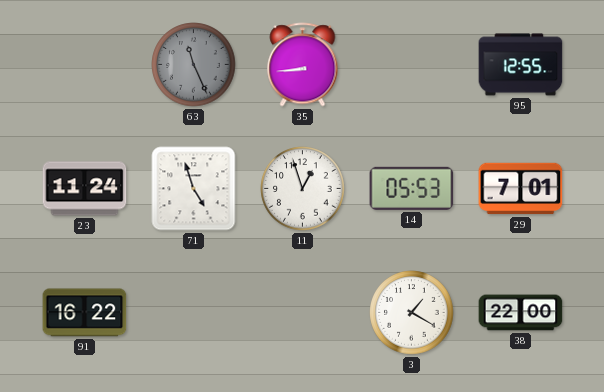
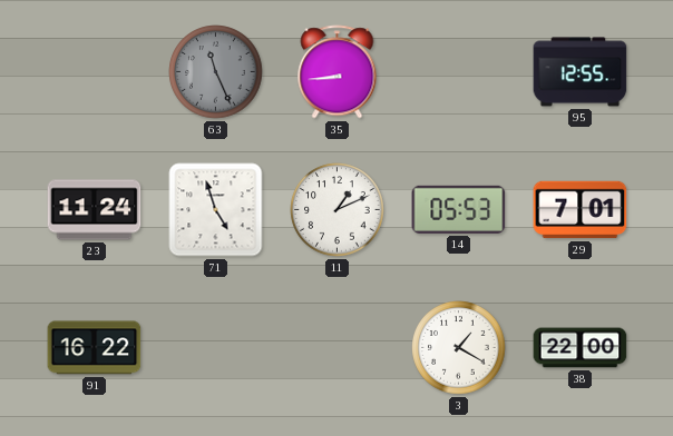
11: 12:57 -> 1:11 (338, 210)
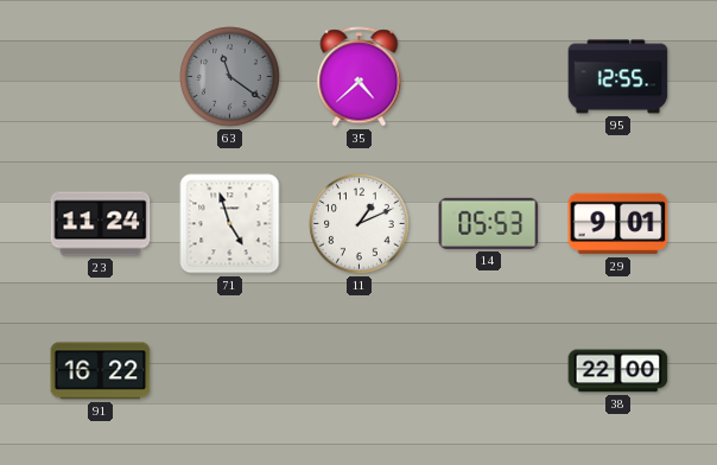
63: 11:26 -> 11:21 (230, 77)
35: 8:44 -> 4:38 (360, 77)
29: 7:01 -> 9:01 (618, 224)
3: 1:20 -> none (459, 348)
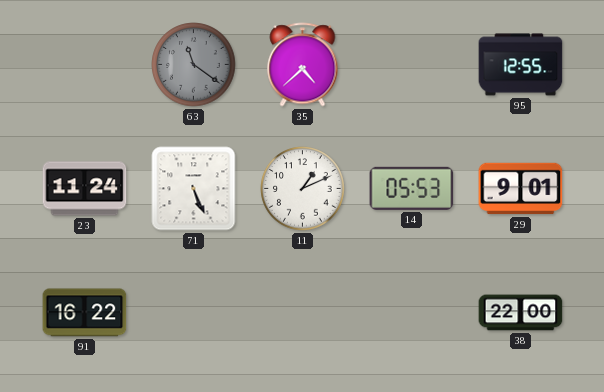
71: 4:57 -> 5:26 (194, 189)
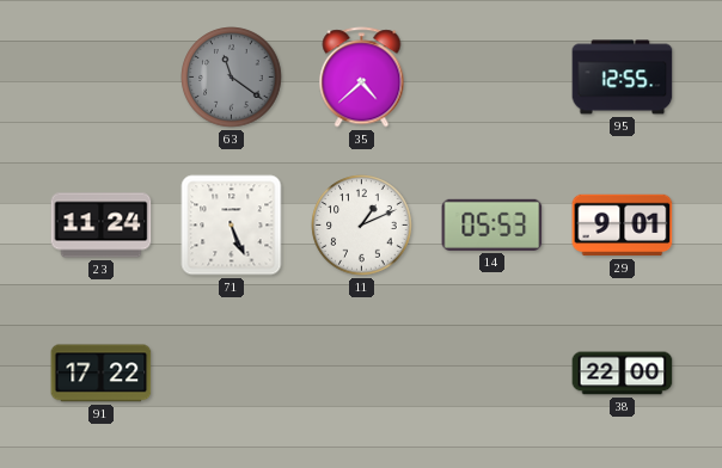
91: 16:22 -> 17:22 (102, 374)
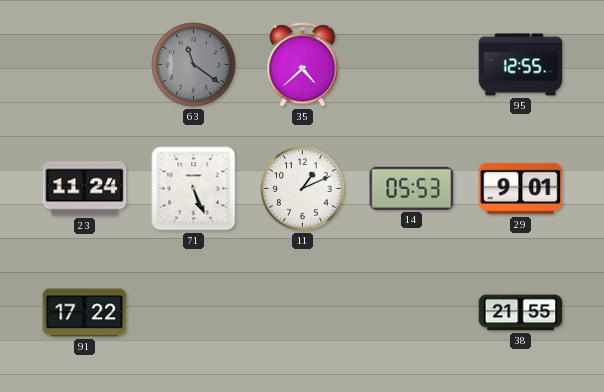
38: 22:00 -> 21:55 (521, 313)
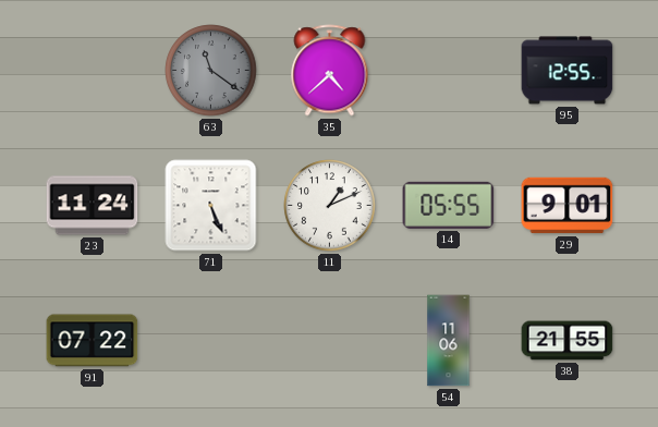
14: 05:53 -> 05:55 (449, 205)
91: 17:22 -> 07:22 (93, 341)
54: none -> 11:06 (449, 341)
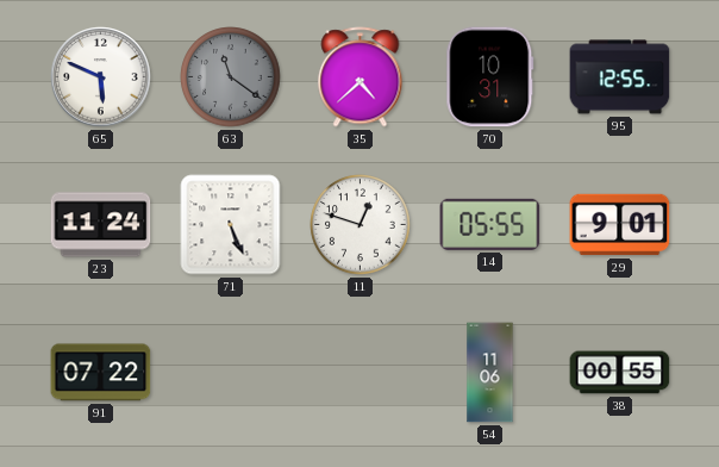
65: none -> 5:49 (101, 77)
70: none -> 10:31 (490, 77)
11: 1:11 -> 12:48 (361, 225)
38: 21:55 -> 00:55 (620, 373)
